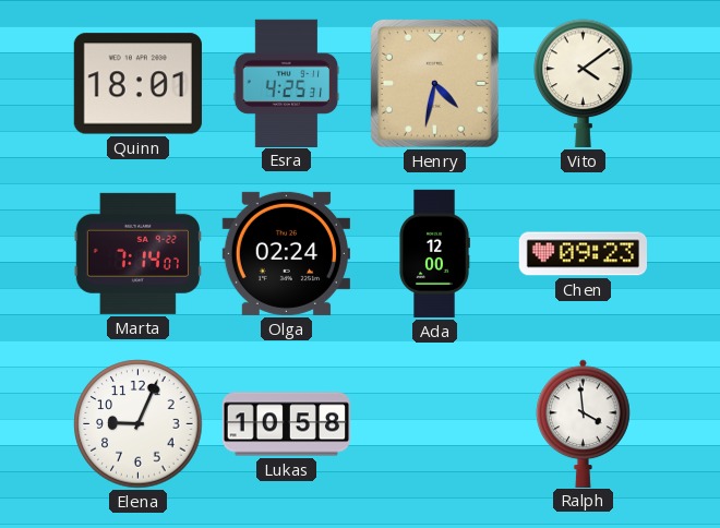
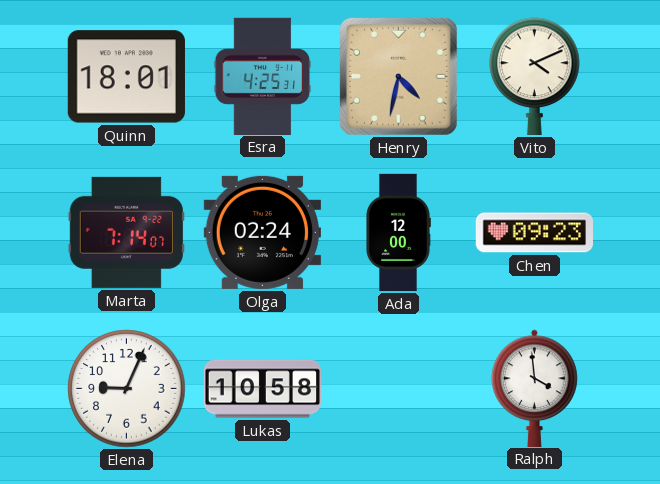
Vito: 4:09 -> 4:11 (535, 76)
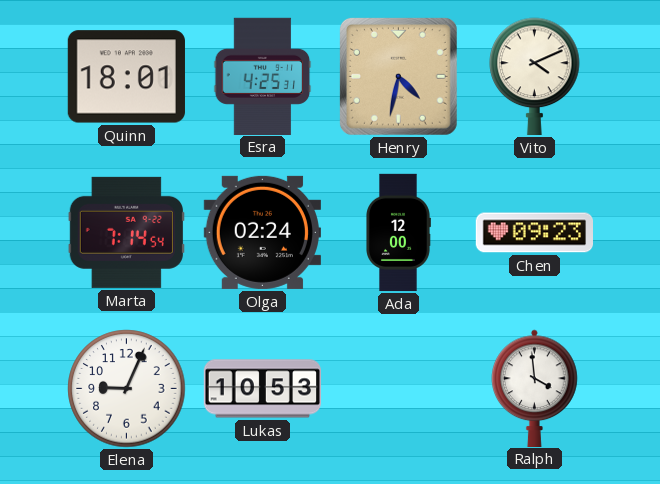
Marta: 7:14:07 -> 7:14:54 (126, 232)
Lukas: 10:58 -> 10:53 (262, 389)
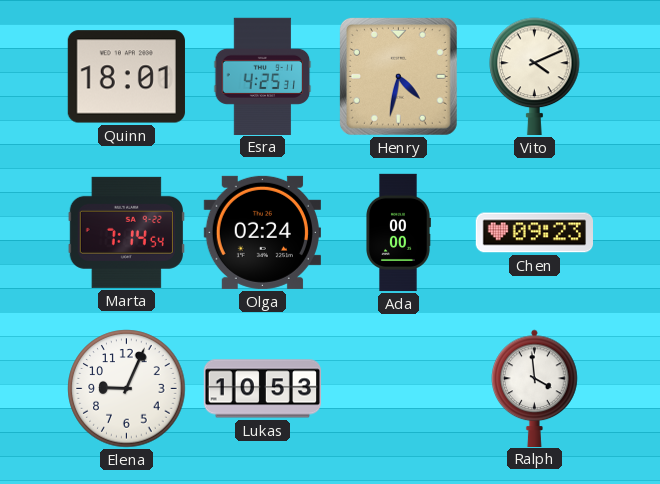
Ada: 12:00 -> 00:00 (398, 233)
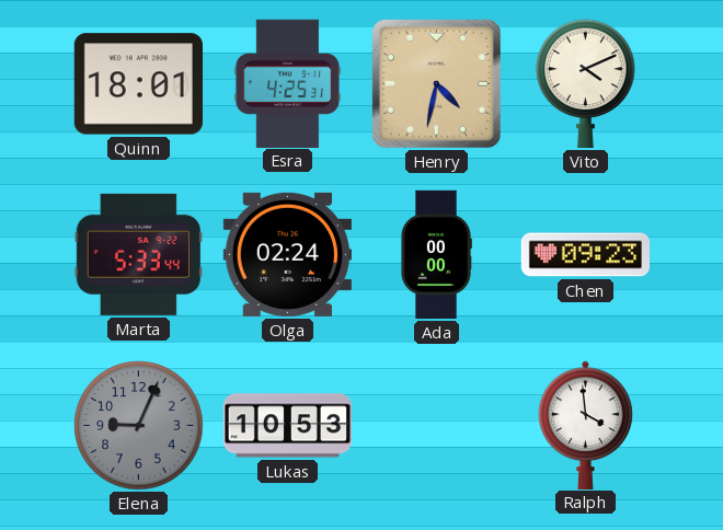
Marta: 7:14 -> 5:33 (138, 254)
Elena dial: white -> grey (139, 426)
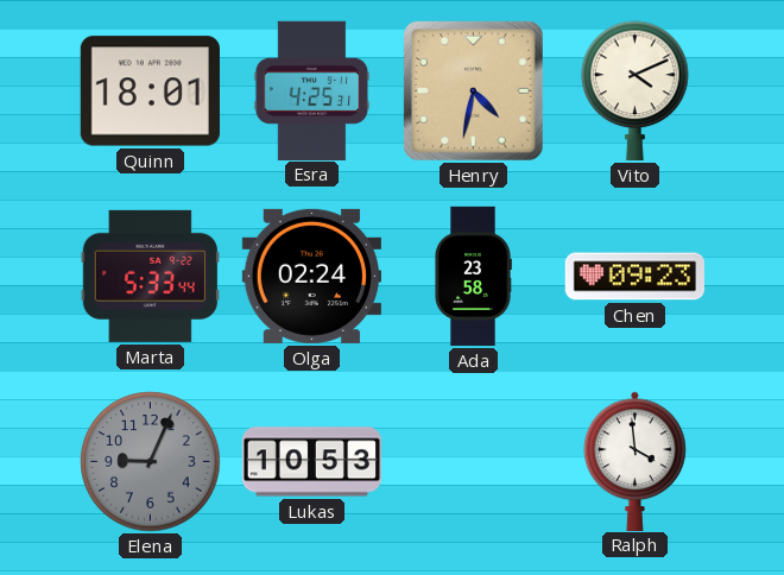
Ada: 00:00 -> 23:58 (473, 277)
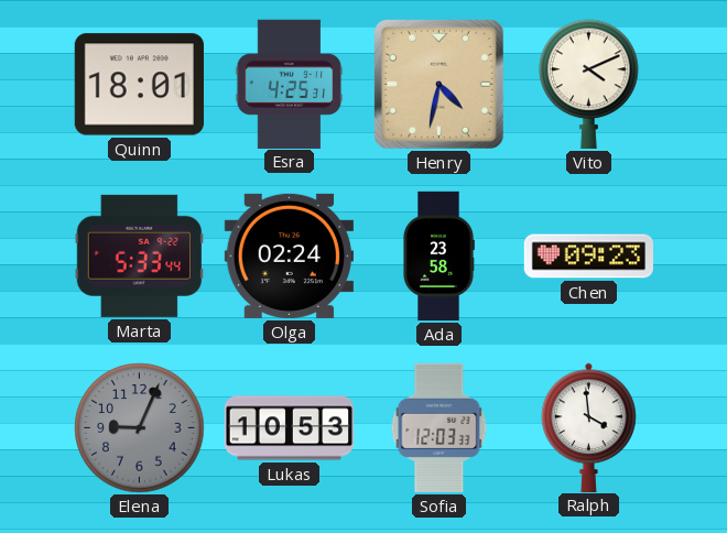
Sofia: none -> 12:03 (440, 427)
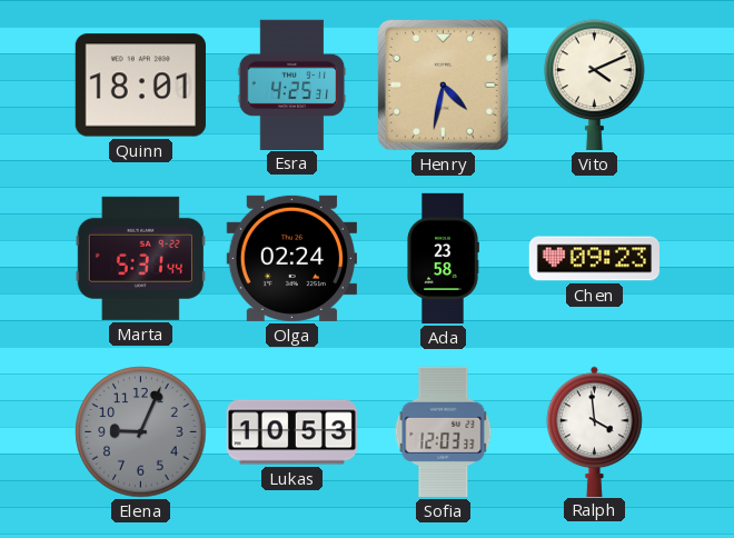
Marta: 5:33 -> 5:31 (140, 258)
